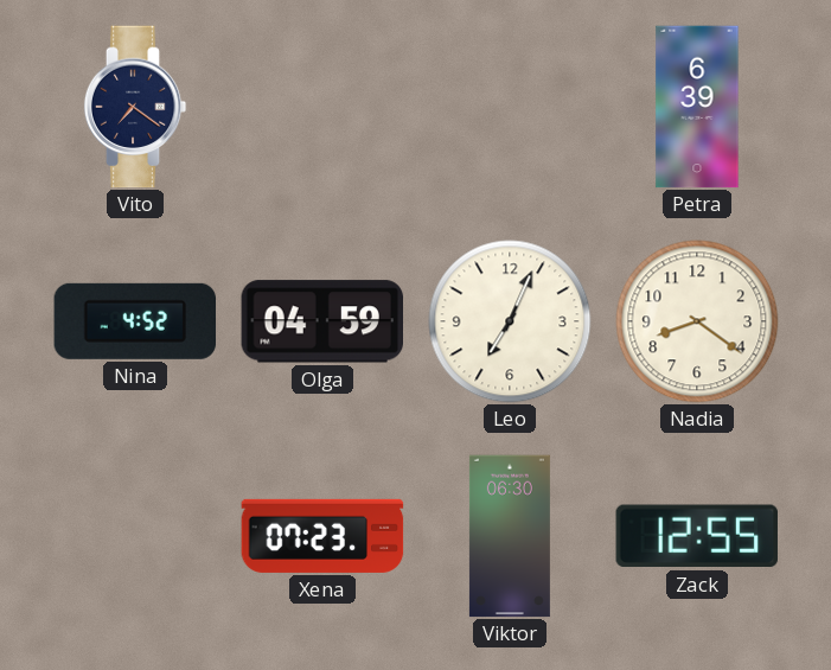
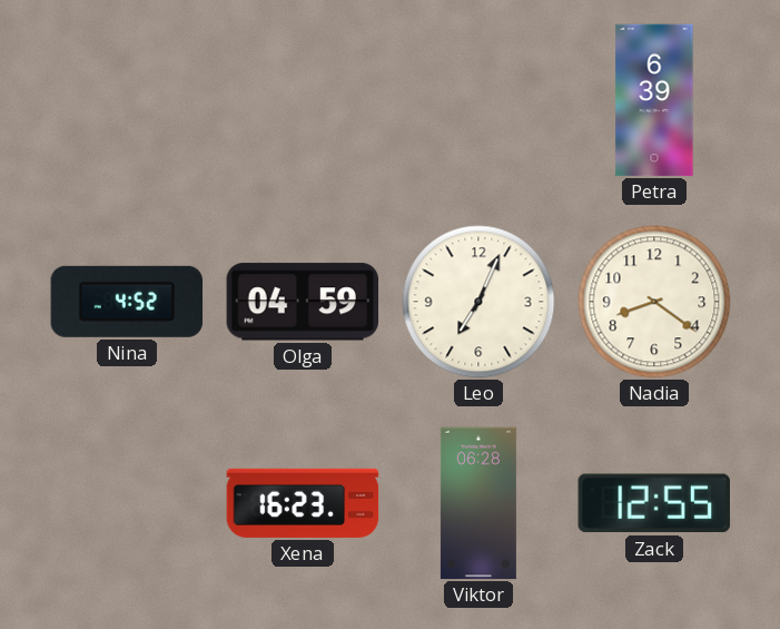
Vito: 7:21 -> none (135, 107)
Xena: 07:23 -> 16:23 (303, 503)
Viktor: 06:30 -> 06:28 (478, 503)
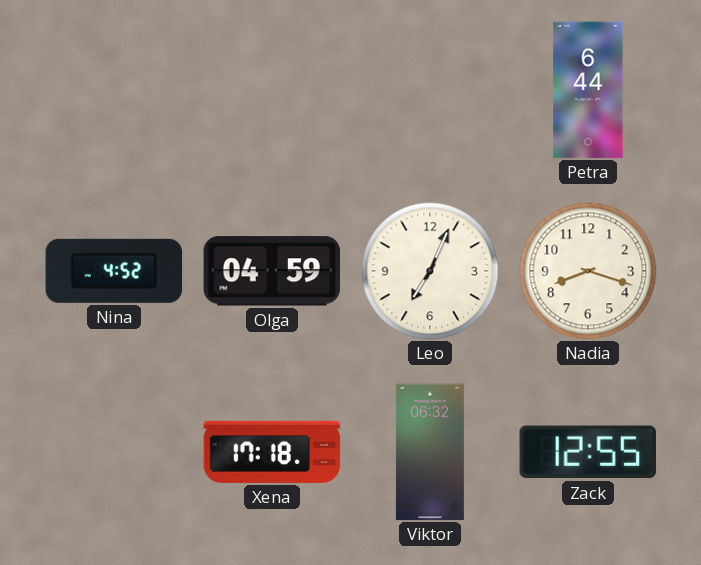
Petra: 6:39 -> 6:44 (588, 90)
Nadia: 8:21 -> 8:18 (588, 271)
Xena: 16:23 -> 17:18 (272, 452)
Viktor: 06:28 -> 06:32 (430, 452)
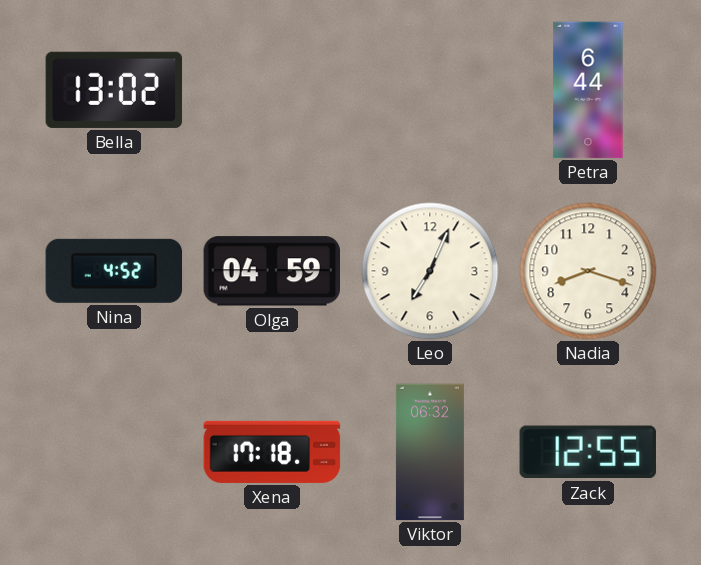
Bella: none -> 13:02 (114, 90)
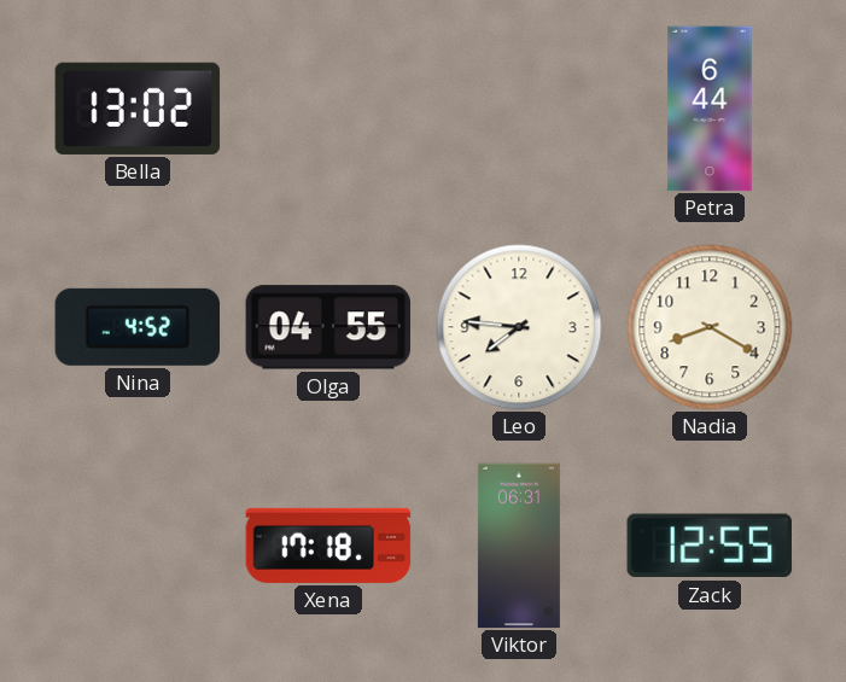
Olga: 04:59 -> 04:55 (327, 327)
Leo: 7:04 -> 7:46 (519, 327)
Nadia: 8:18 -> 8:20 (710, 327)
Viktor: 06:32 -> 06:31 (519, 546)
